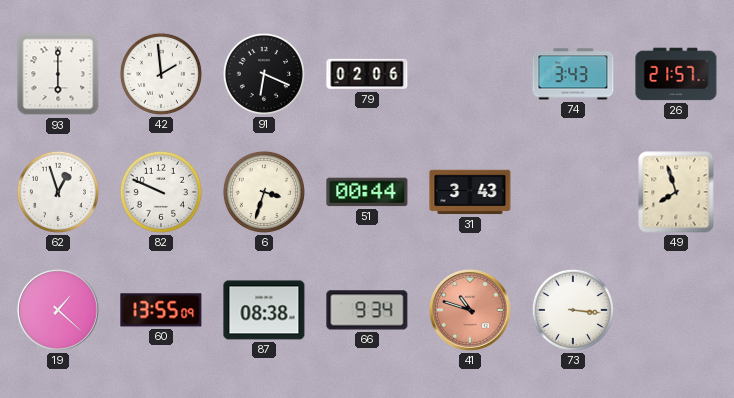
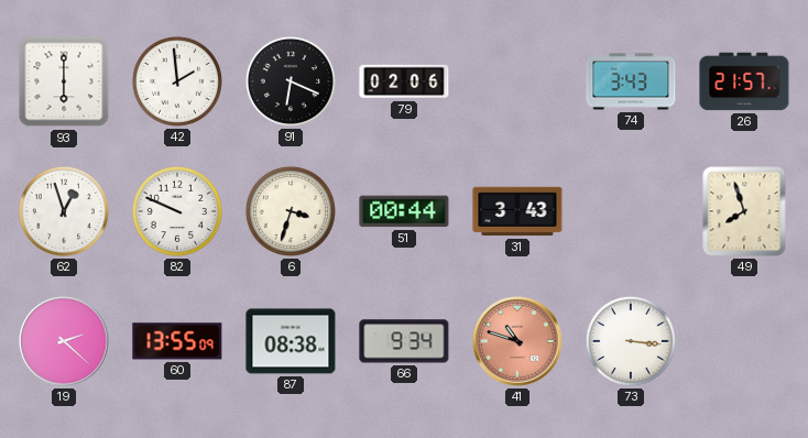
19: 1:22 -> 2:22 (64, 341)
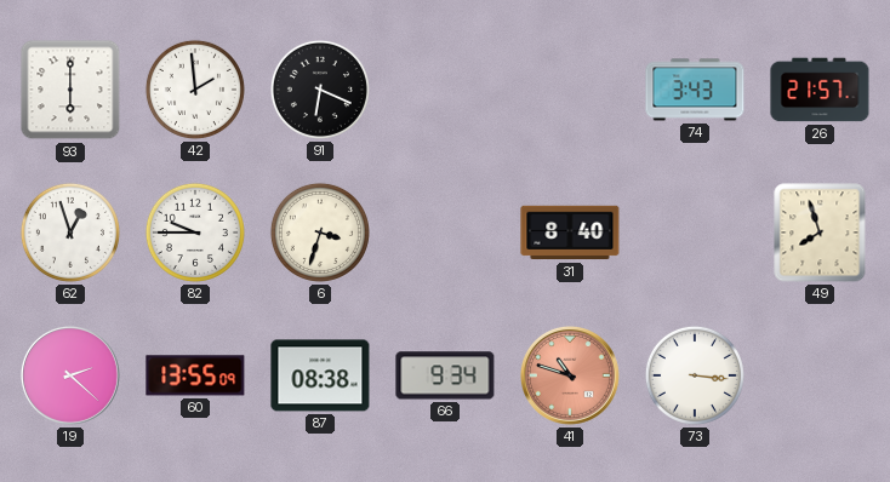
79: 02:06 -> none (404, 81)
82: 9:49 -> 9:45 (195, 233)
51: 00:44 -> none (404, 211)
31: 3:43 -> 8:40 (570, 233)
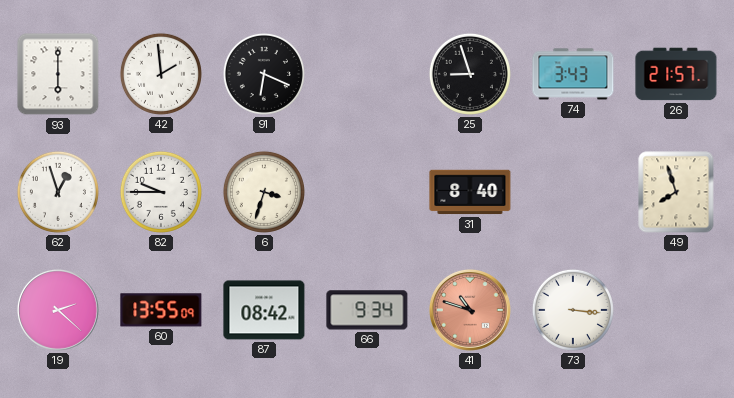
25: none -> 8:57 (470, 74)
87: 08:38 -> 08:42 (264, 310)
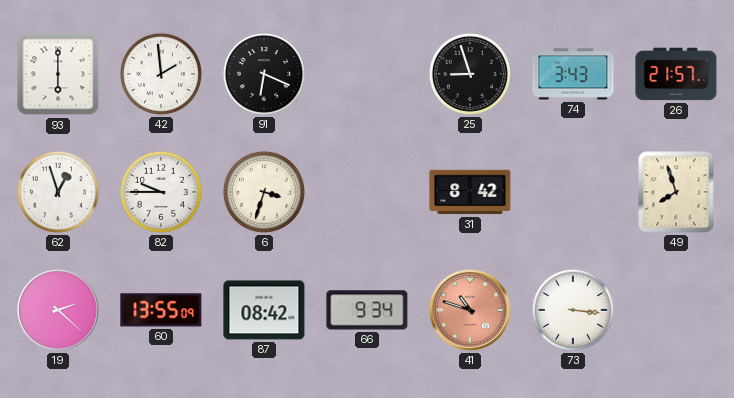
31: 8:40 -> 8:42 (470, 192)
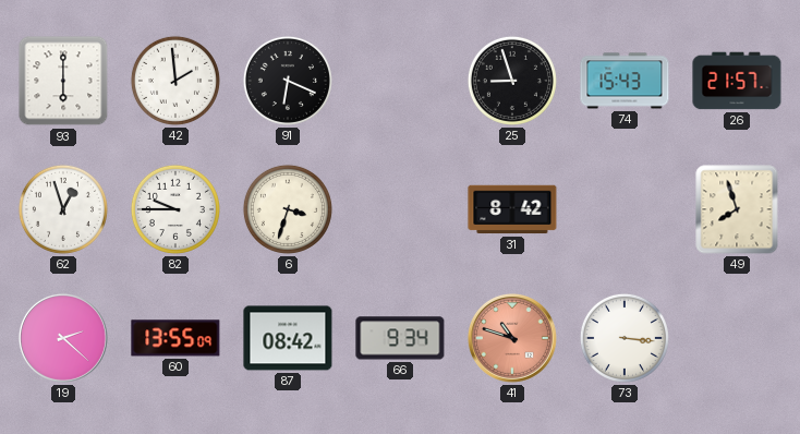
74: 3:43 -> 15:43 (625, 81)
